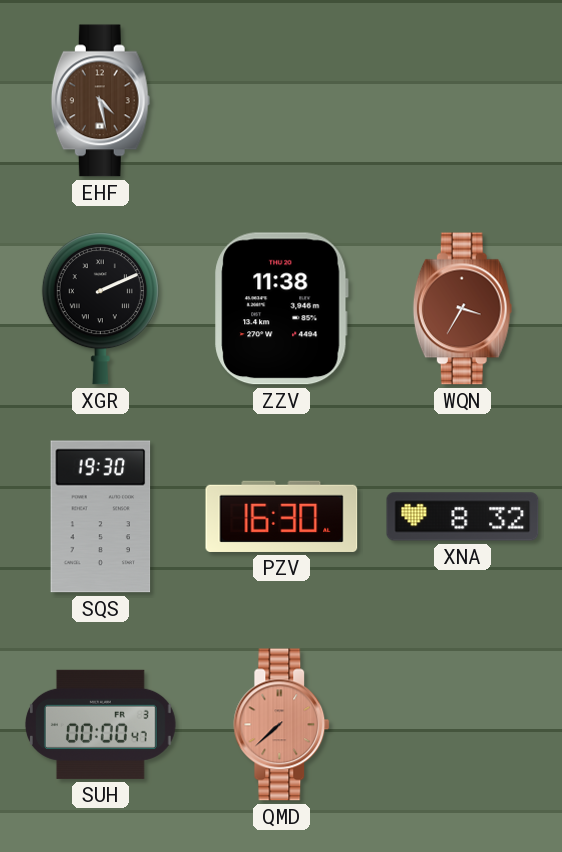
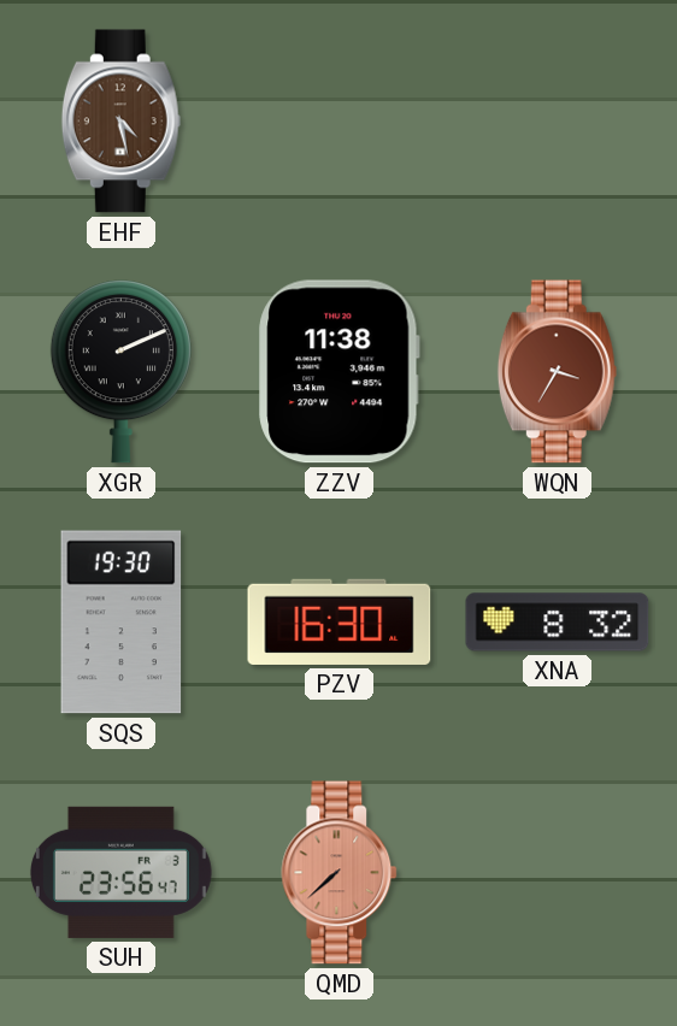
SUH: 00:00 -> 23:56 (120, 872)
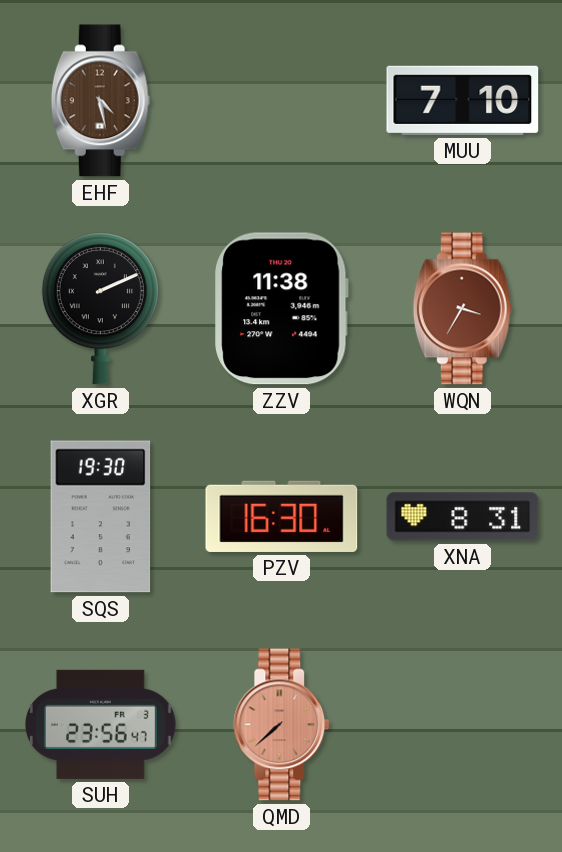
MUU: none -> 7:10 (463, 100)
XNA: 8:32 -> 8:31 (463, 517)
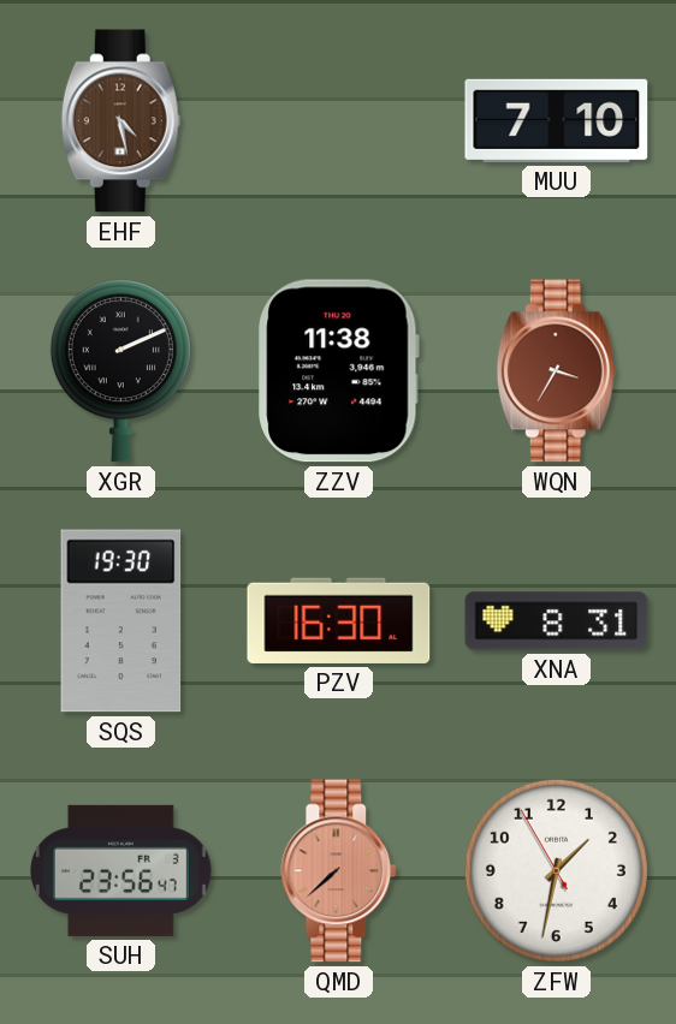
ZFW: none -> 1:31 (556, 870)
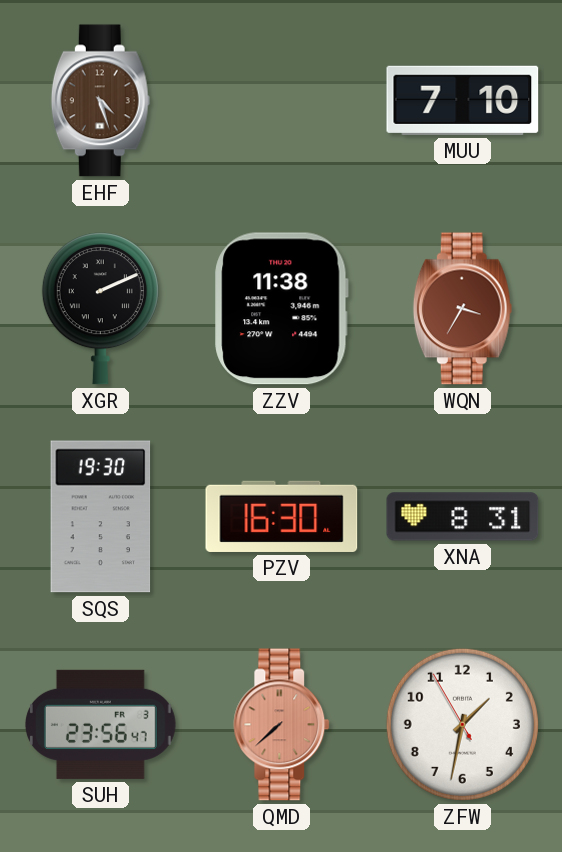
EHF: 4:28 -> 4:27 (100, 101)
